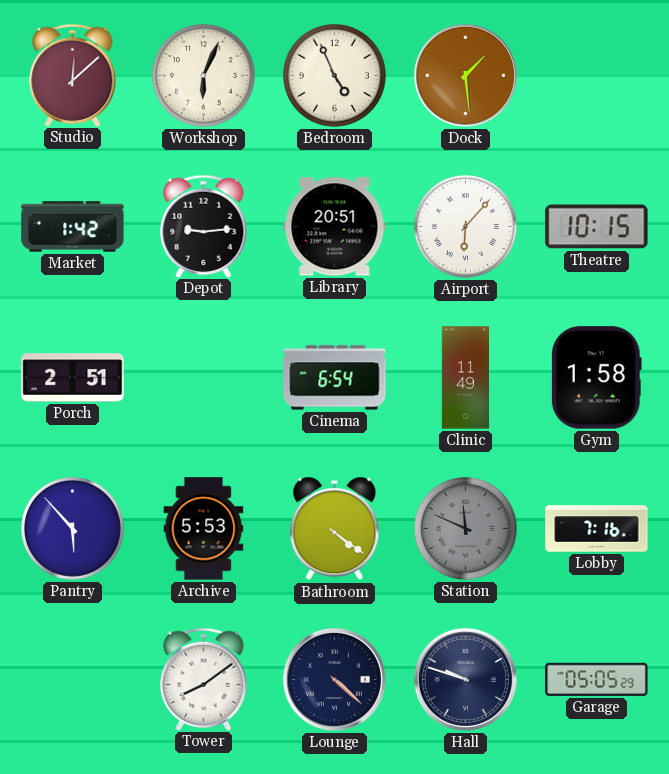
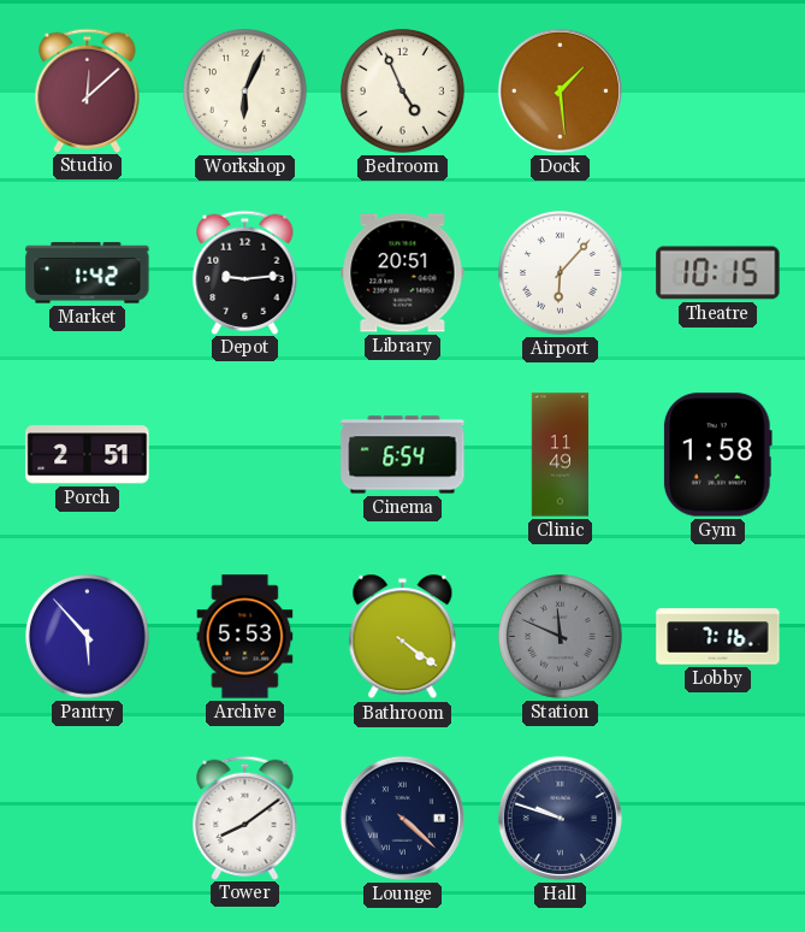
Garage: 05:05 -> none (597, 679)
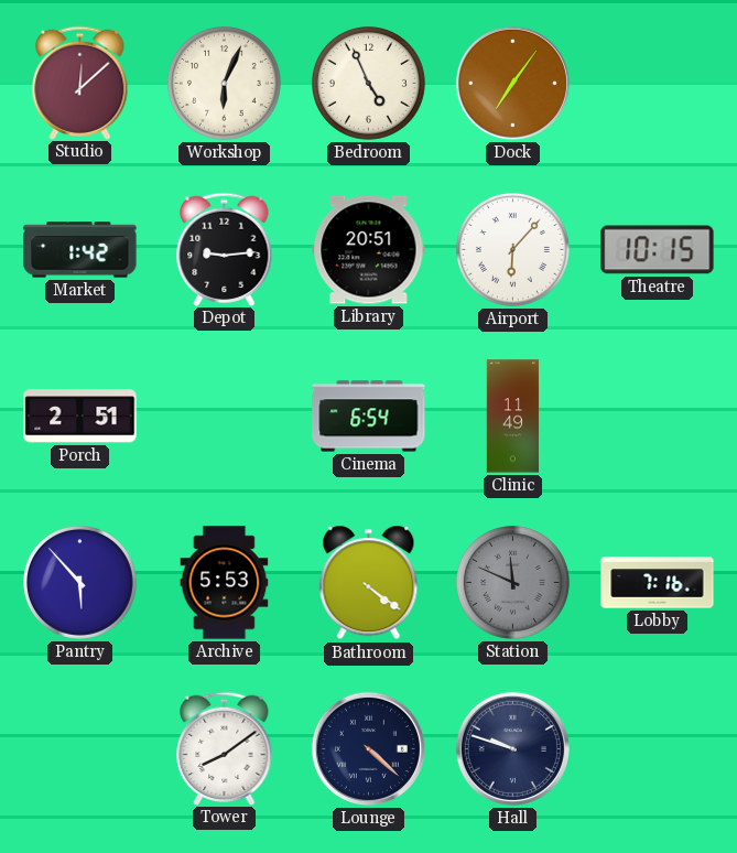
Dock: 1:29 -> 7:06 (512, 83)
Gym: 1:58 -> none (717, 455)
